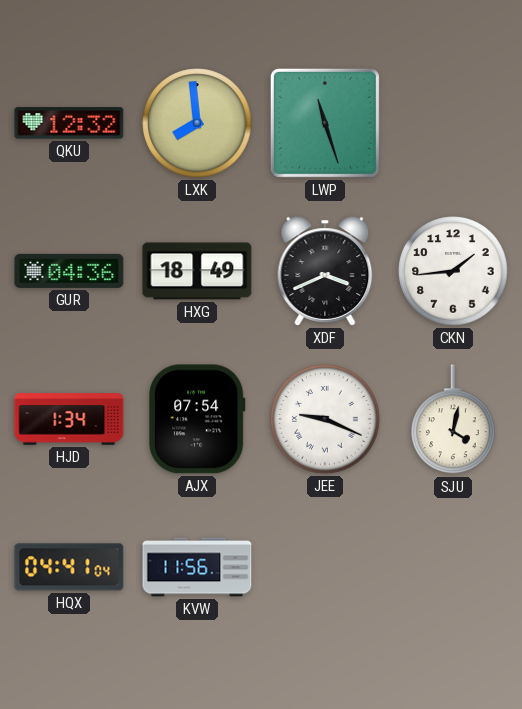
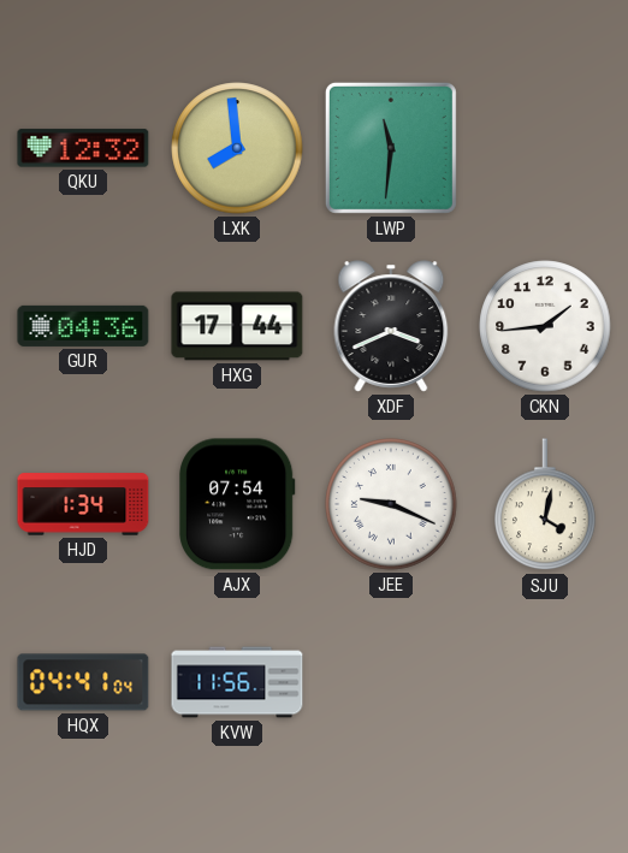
LWP: 11:27 -> 11:31 (391, 148)
HXG: 18:49 -> 17:44 (237, 326)
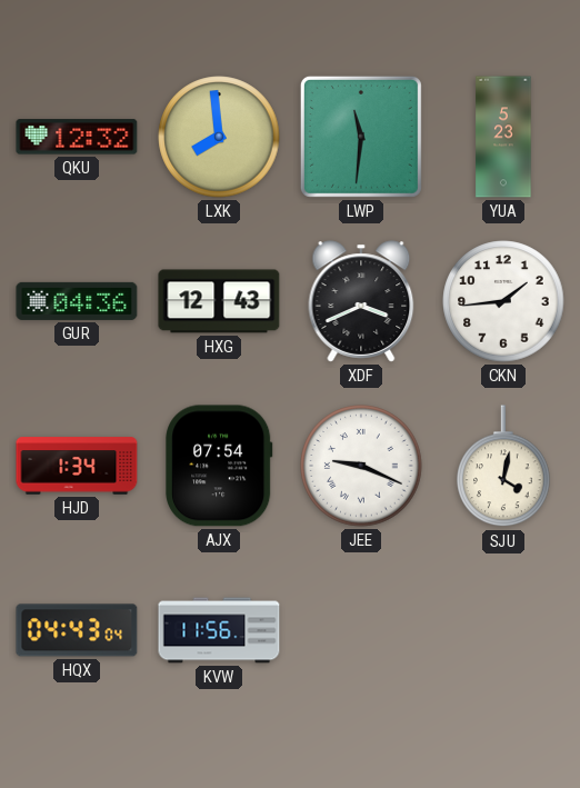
YUA: none -> 5:23 (503, 137)
HXG: 17:44 -> 12:43 (219, 301)
HQX: 04:41 -> 04:43 (77, 630)
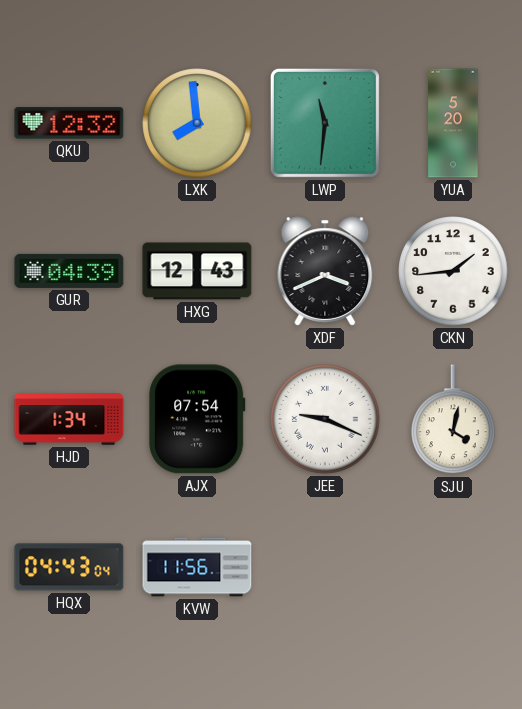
YUA: 5:23 -> 5:20 (453, 123)
GUR: 04:36 -> 04:39 (69, 271)
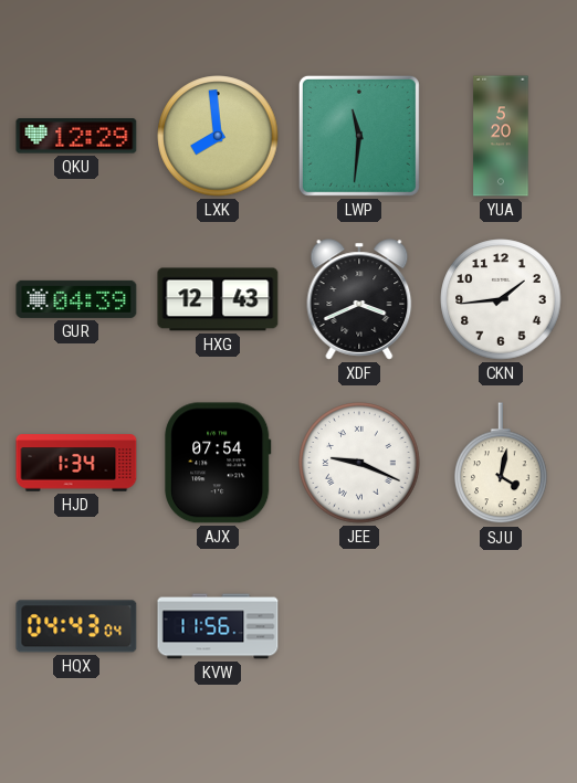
QKU: 12:32 -> 12:29 (76, 136)
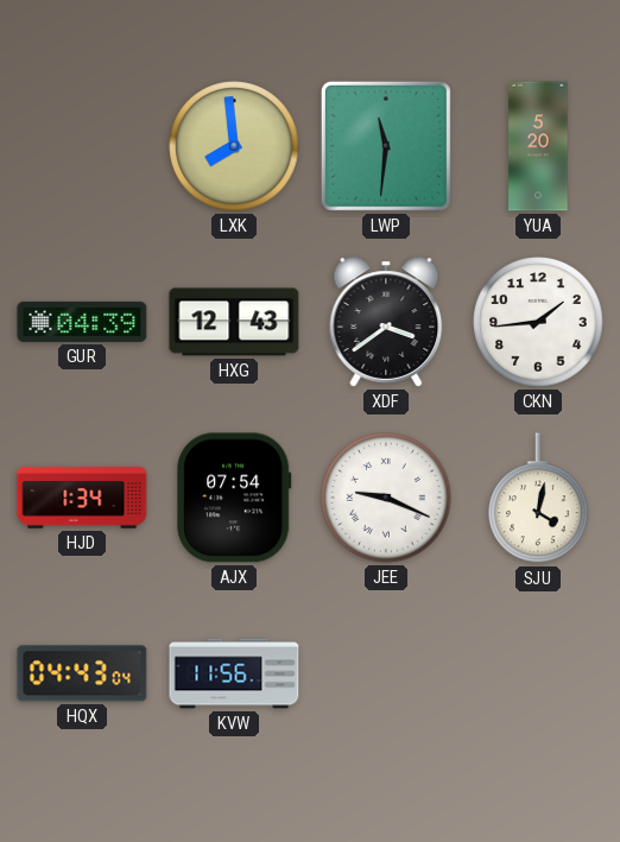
QKU: 12:29 -> none (76, 136)
XDF: 3:41 -> 3:39 (386, 322)
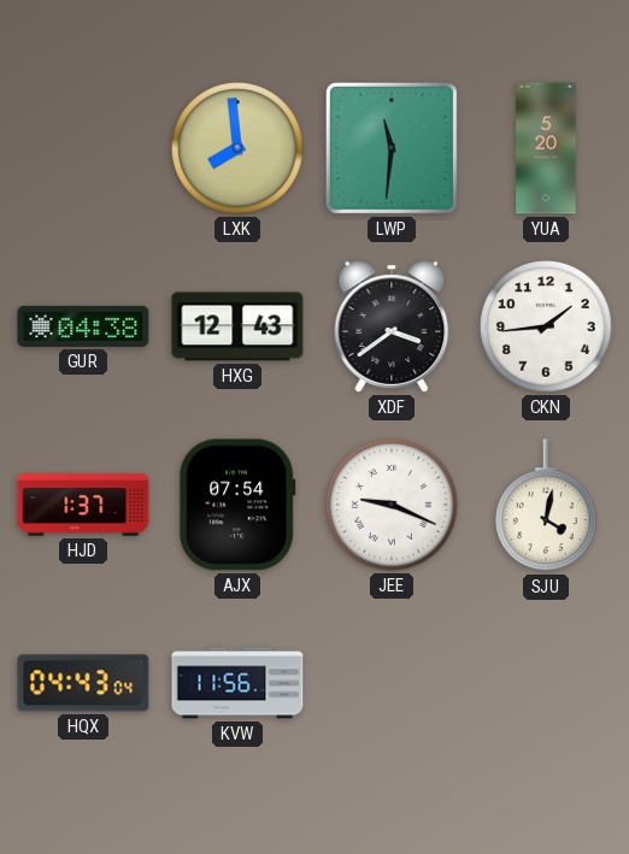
GUR: 04:39 -> 04:38 (83, 326)
HJD: 1:34 -> 1:37 (83, 505)
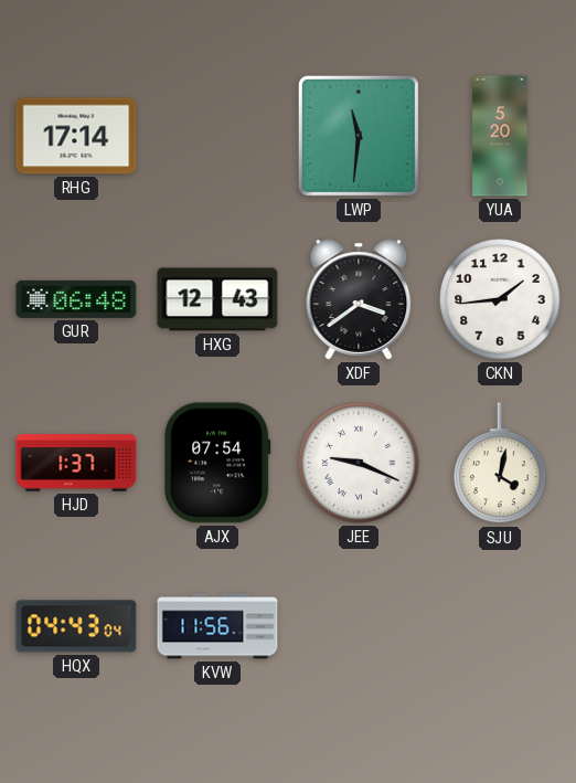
RHG: none -> 17:14 (76, 136)
LXK: 7:59 -> none (237, 148)
GUR: 04:38 -> 06:48 (76, 299)
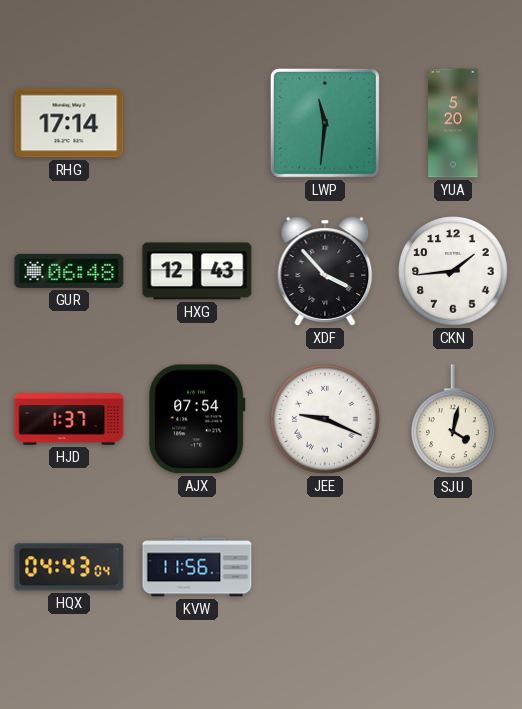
XDF: 3:39 -> 3:53 (325, 271)
